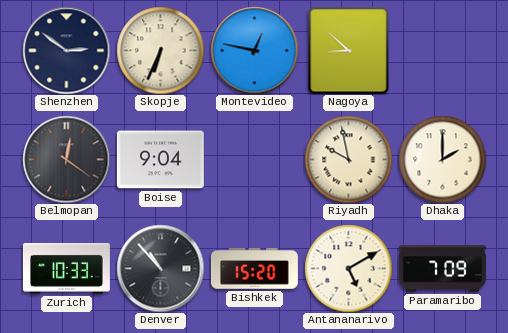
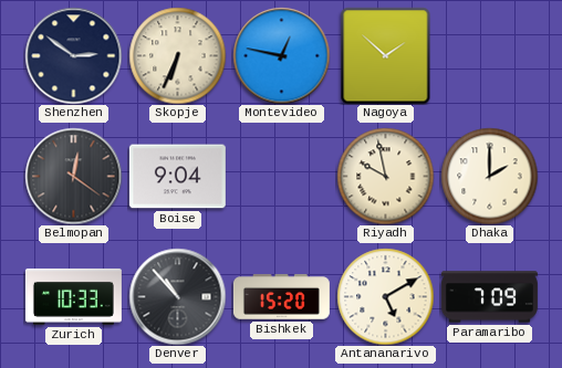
Nagoya: 8:52 -> 1:52 (386, 55)
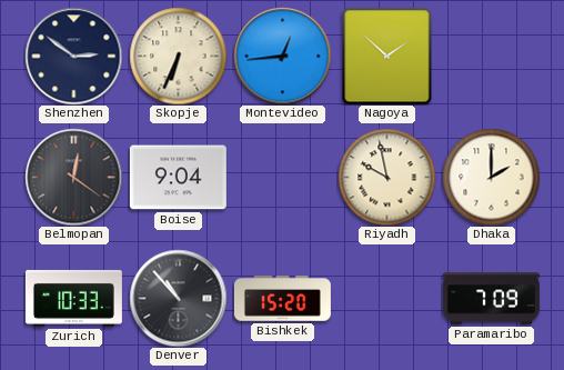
Montevideo: 12:47 -> 12:44 (282, 56)
Antananarivo: 5:10 -> none (385, 296)
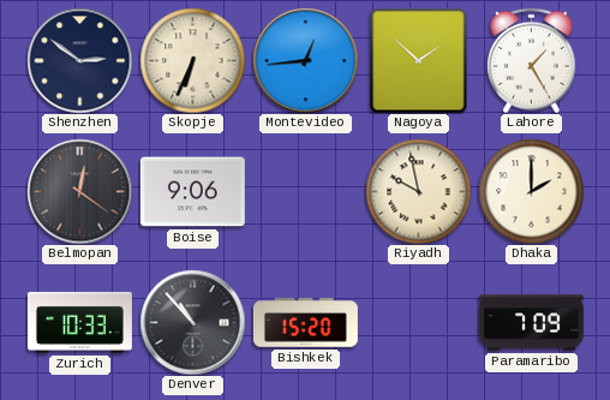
Lahore: none -> 1:25 (532, 60)
Boise: 9:04 -> 9:06 (192, 192)
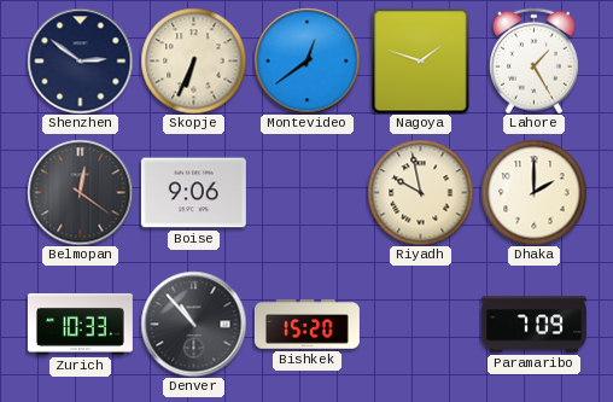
Montevideo: 12:44 -> 12:39 (306, 60)
Nagoya: 1:52 -> 1:48 (421, 60)
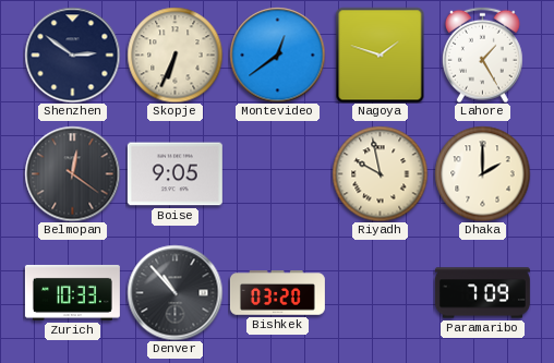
Boise: 9:06 -> 9:05 (174, 174)
Bishkek: 15:20 -> 03:20 (277, 293)
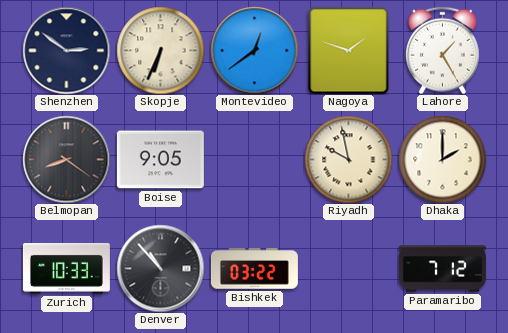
Belmopan: 12:21 -> 8:21 (66, 159)
Bishkek: 03:20 -> 03:22 (254, 269)
Paramaribo: 7:09 -> 7:12 (442, 269)
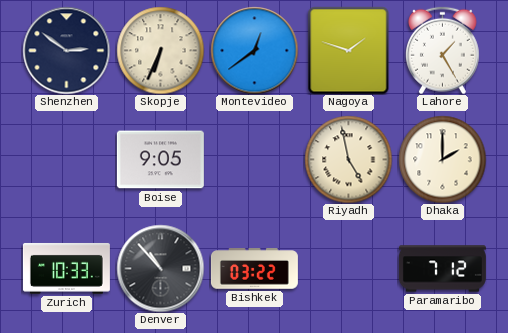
Belmopan: 8:21 -> none (66, 159)
Riyadh: 9:58 -> 4:58 (348, 159)
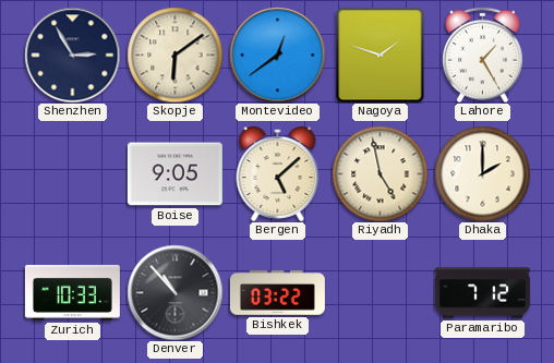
Shenzhen: 2:51 -> 2:55 (72, 55)
Skopje: 6:34 -> 6:09 (174, 55)
Bergen: none -> 5:08 (278, 174)
